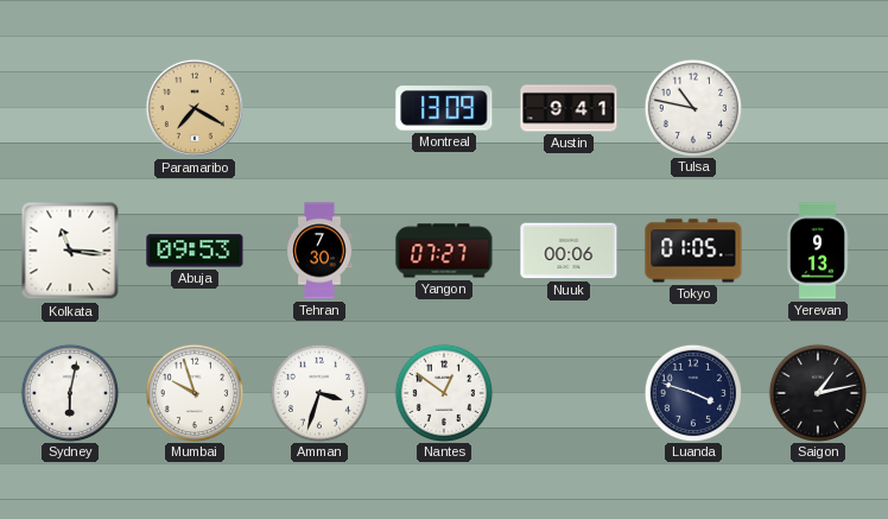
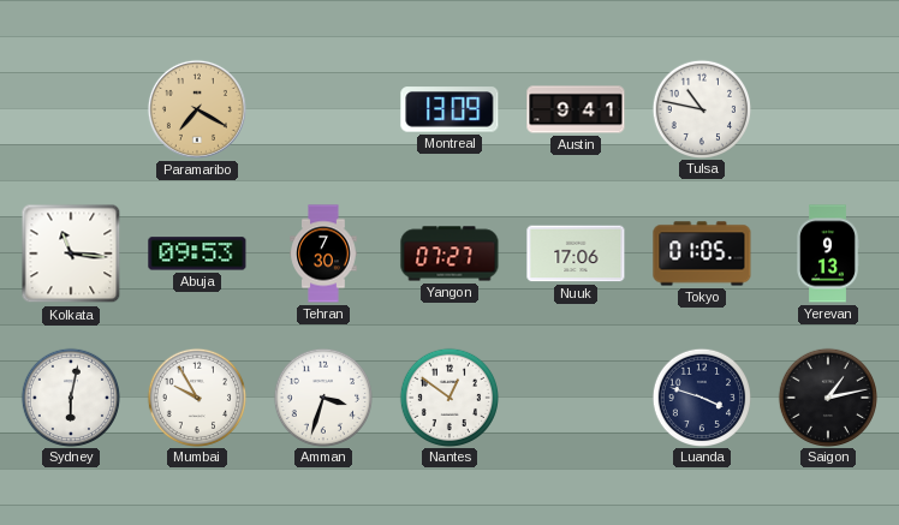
Nuuk: 00:06 -> 17:06 (576, 253)
Mumbai: 9:57 -> 9:55 (196, 396)
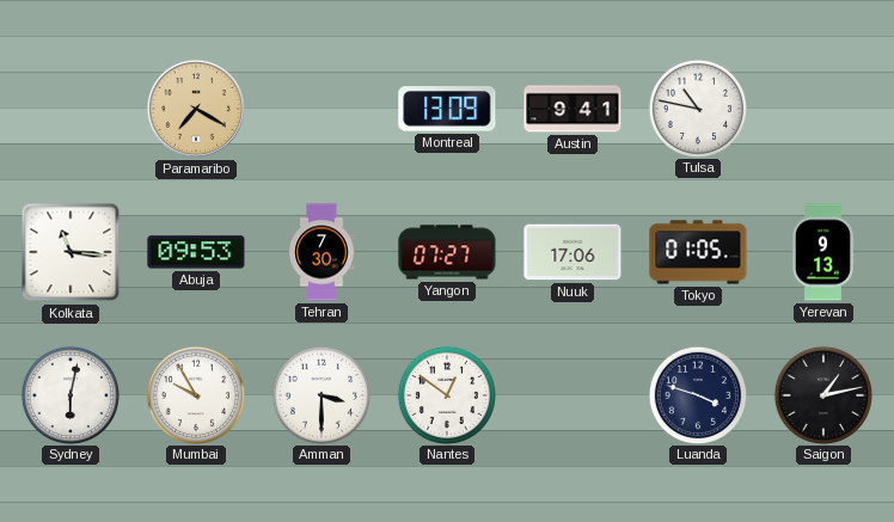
Amman: 3:33 -> 3:30 (320, 394)
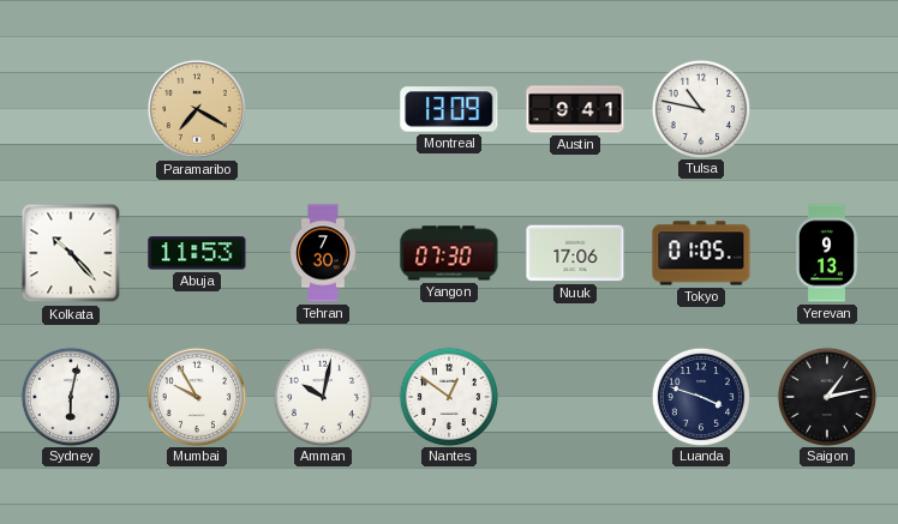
Kolkata: 11:16 -> 10:23 (71, 253)
Abuja: 09:53 -> 11:53 (197, 253)
Yangon: 07:27 -> 07:30 (449, 253)
Amman: 3:30 -> 10:02 (322, 396)
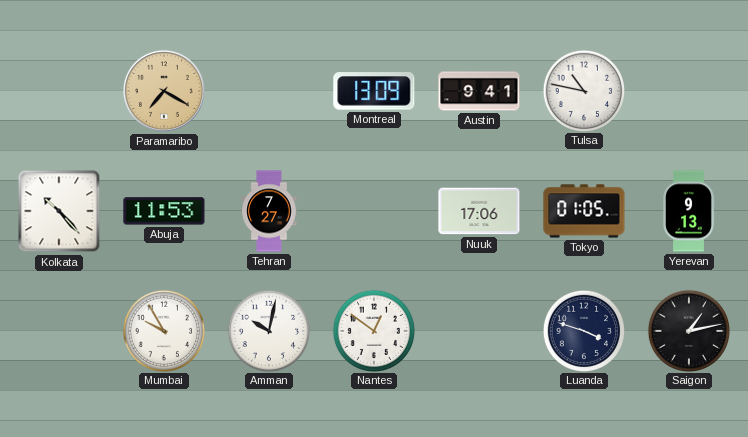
Tehran: 7:30 -> 7:27 (269, 211)
Yangon: 07:30 -> none (449, 253)
Sydney: 6:02 -> none (70, 396)
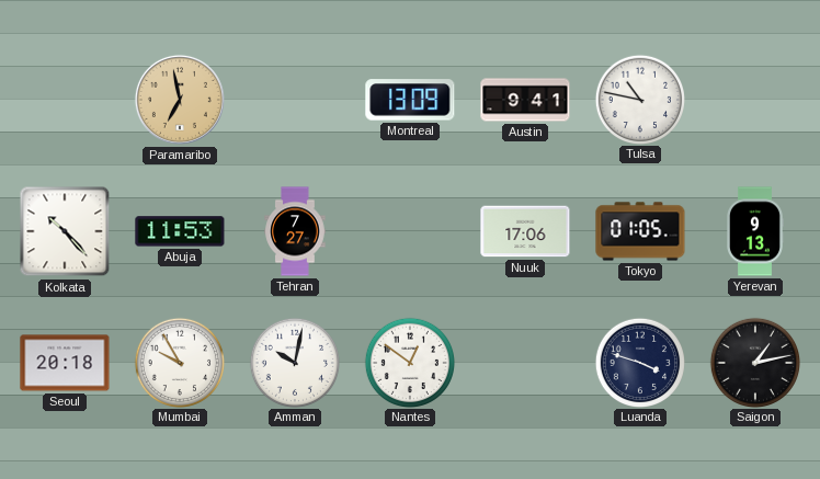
Paramaribo: 7:20 -> 6:58 (180, 100)
Seoul: none -> 20:18 (65, 363)
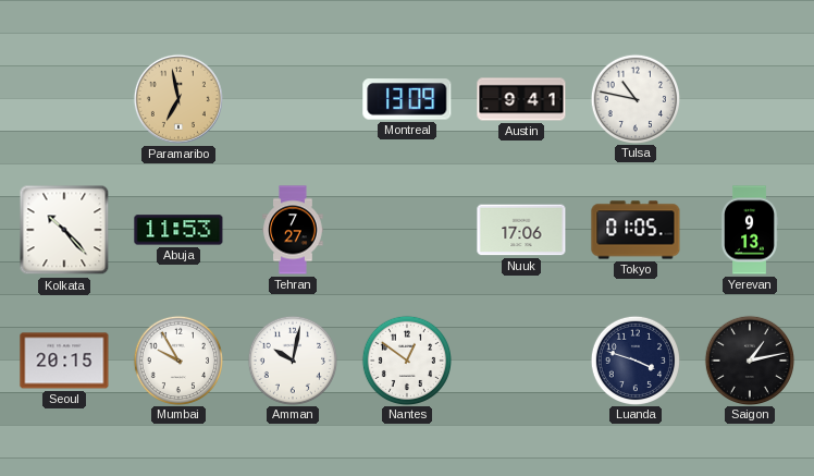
Seoul: 20:18 -> 20:15 (64, 361)
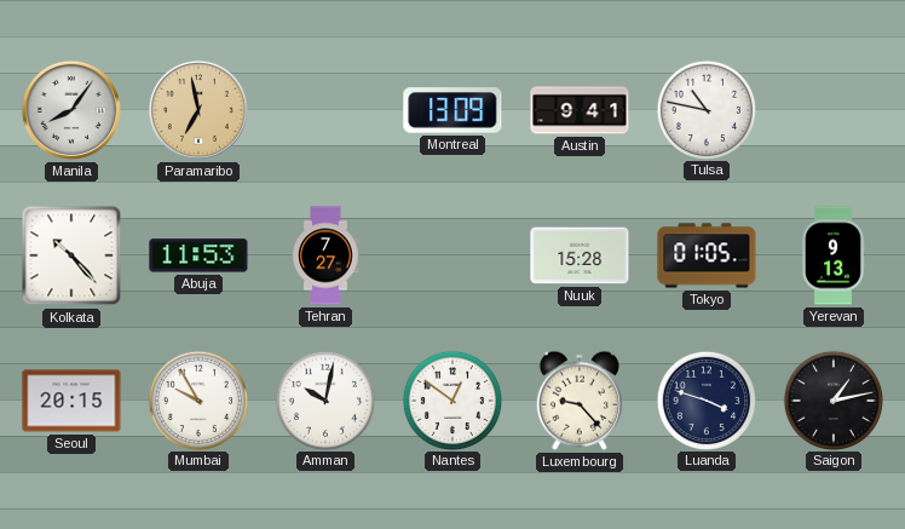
Manila: none -> 8:06 (71, 110)
Nuuk: 17:06 -> 15:28 (580, 255)
Luxembourg: none -> 9:23 (580, 401)
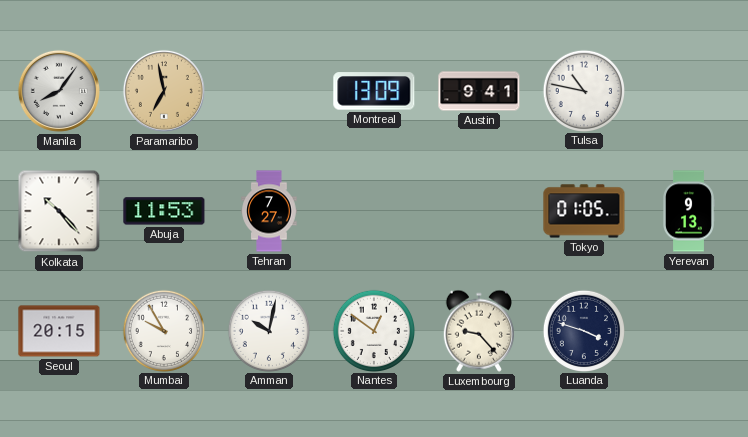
Nuuk: 15:28 -> none (580, 255)
Saigon: 1:13 -> none (832, 399)
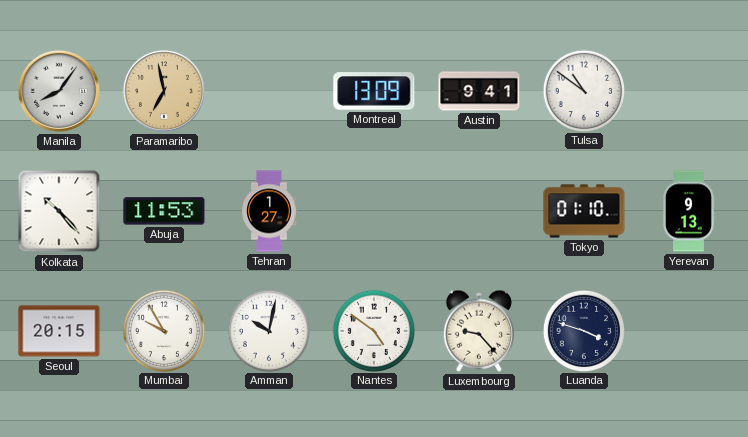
Tulsa: 10:47 -> 10:51 (583, 90)
Tehran: 7:27 -> 1:27 (269, 211)
Tokyo: 01:05 -> 01:10 (584, 211)
Nantes: 12:51 -> 4:51 (373, 330)
